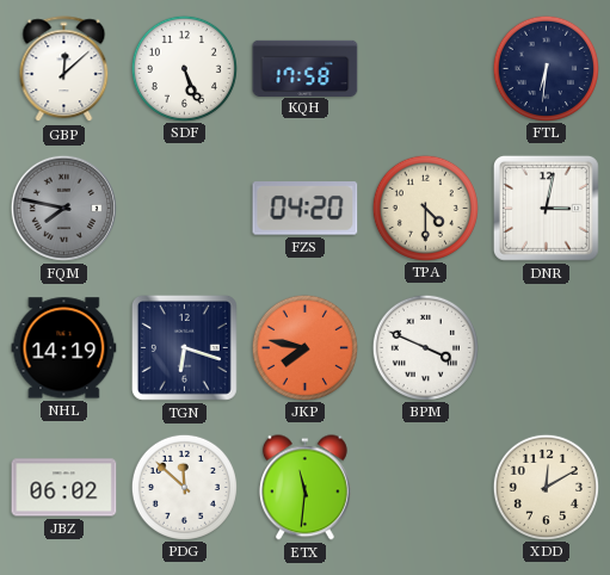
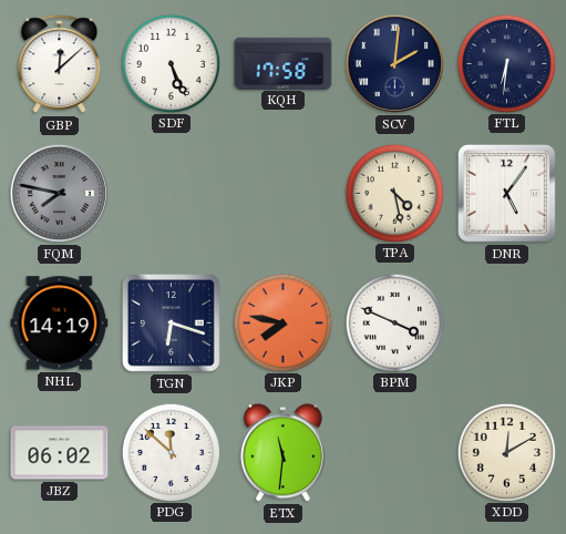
SCV: none -> 2:01 (394, 63)
FZS: 04:20 -> none (306, 209)
TPA: 4:30 -> 4:28 (394, 193)
DNR: 3:02 -> 5:06 (506, 193)
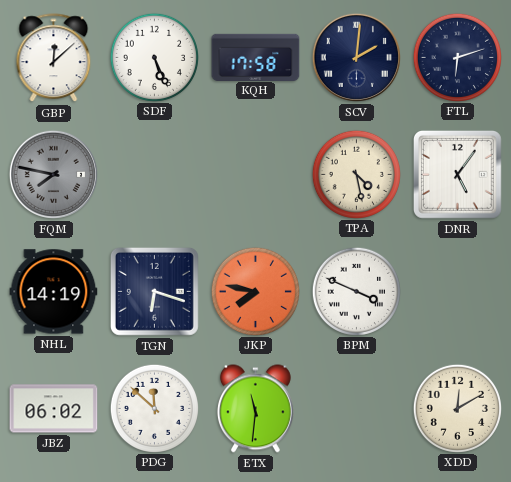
FTL: 6:31 -> 6:12 (457, 57)
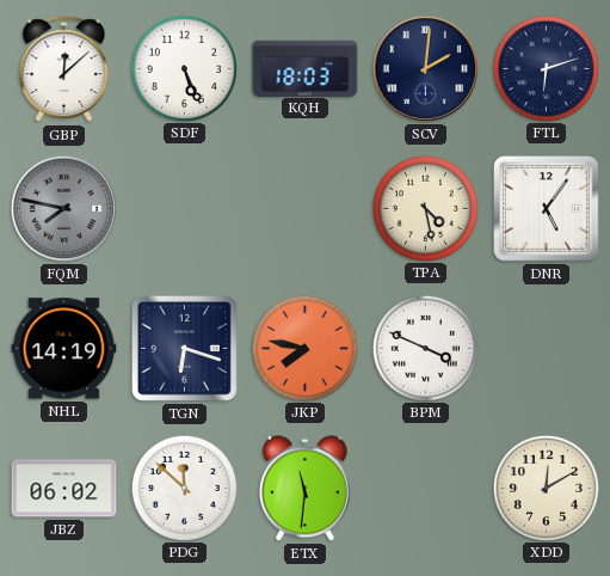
KQH: 17:58 -> 18:03 (306, 68)
